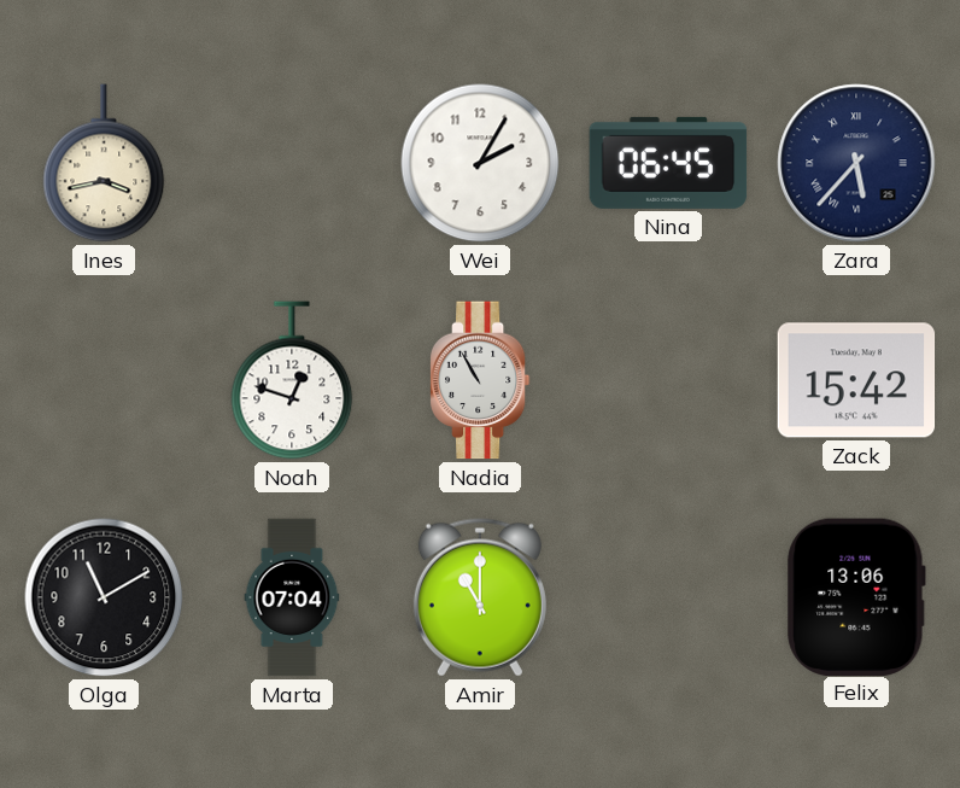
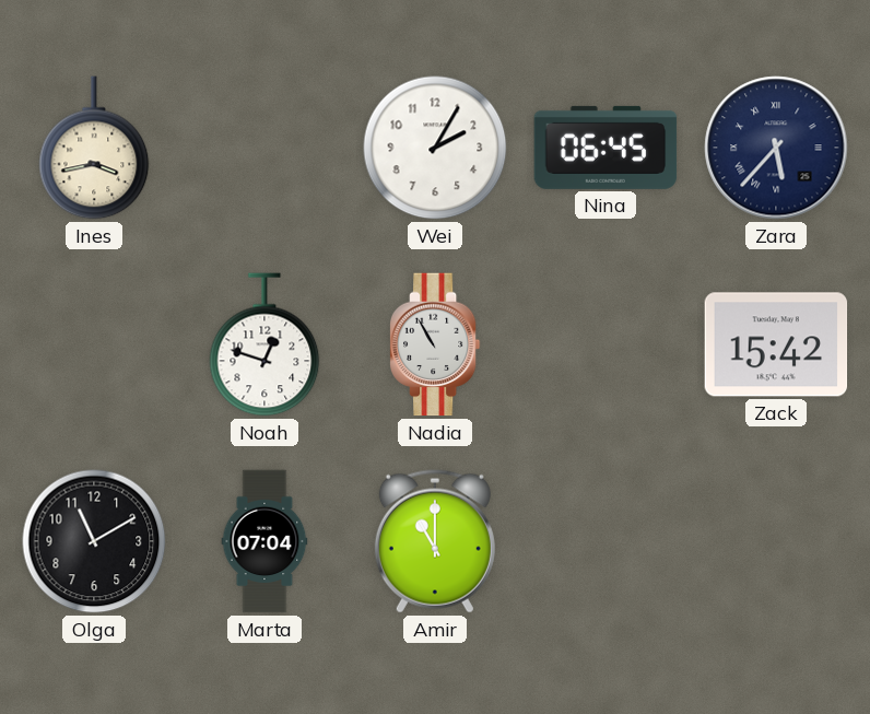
Felix: 13:06 -> none (856, 596)
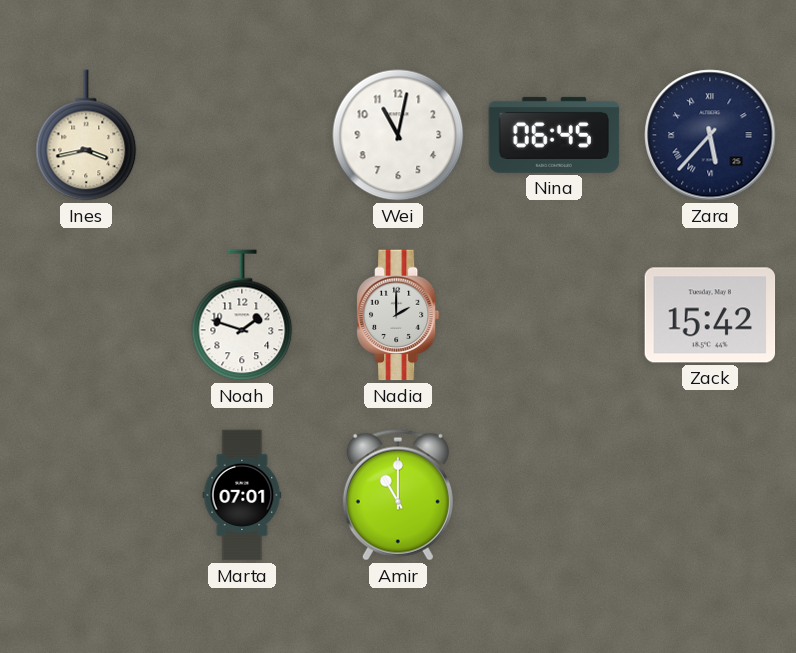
Wei: 2:05 -> 11:02 (398, 135)
Noah: 12:48 -> 1:48 (242, 315)
Nadia: 10:55 -> 2:00 (398, 315)
Olga: 11:10 -> none (94, 541)
Marta: 07:04 -> 07:01 (242, 495)
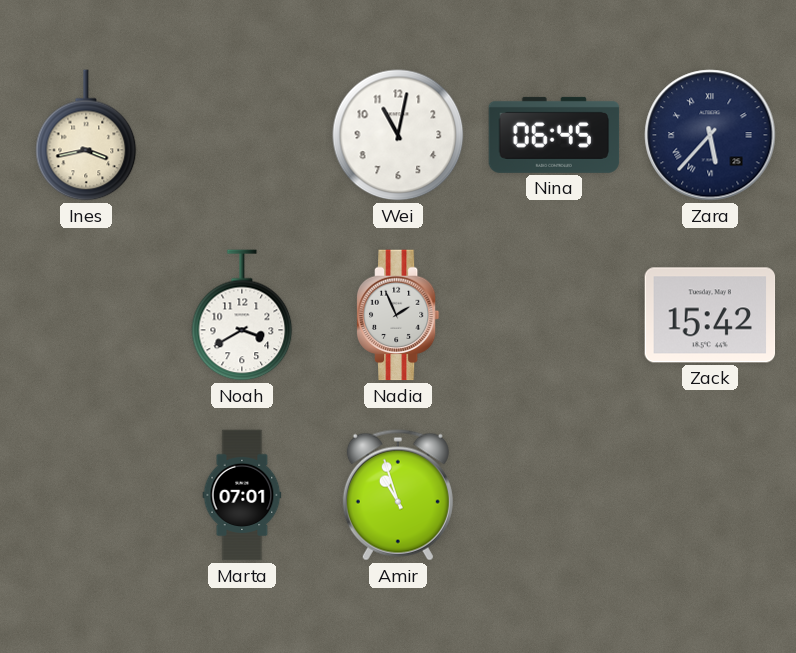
Noah: 1:48 -> 3:40 (242, 315)
Nadia: 2:00 -> 1:56 (398, 315)
Amir: 11:00 -> 10:57 (398, 495)
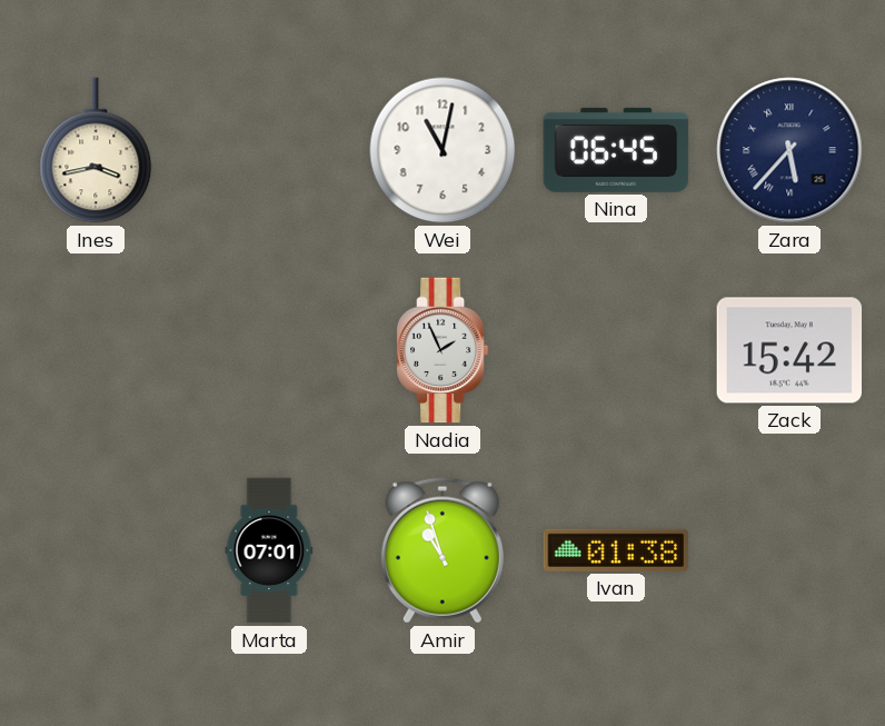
Noah: 3:40 -> none (242, 315)
Ivan: none -> 01:38 (616, 550)
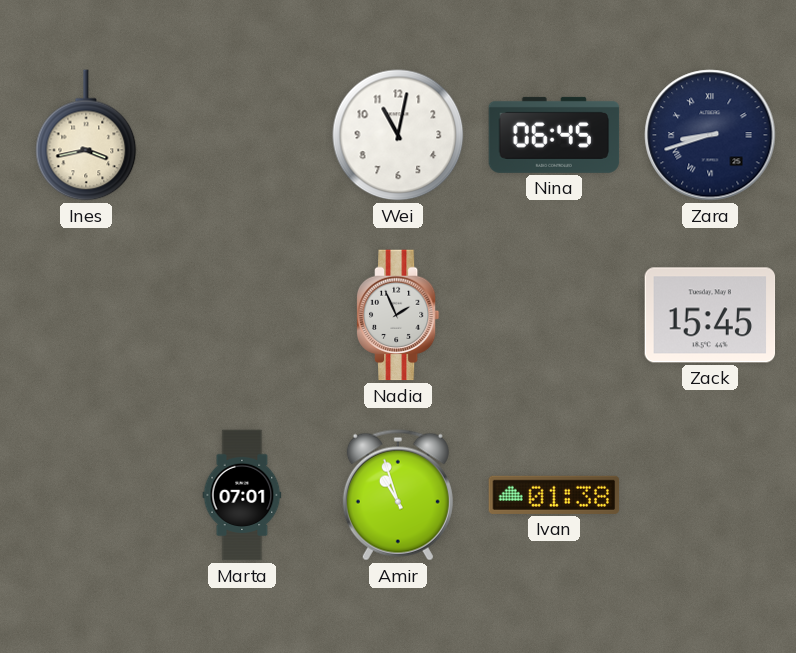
Zara: 5:37 -> 8:42 (710, 135)
Zack: 15:42 -> 15:45 (710, 315)
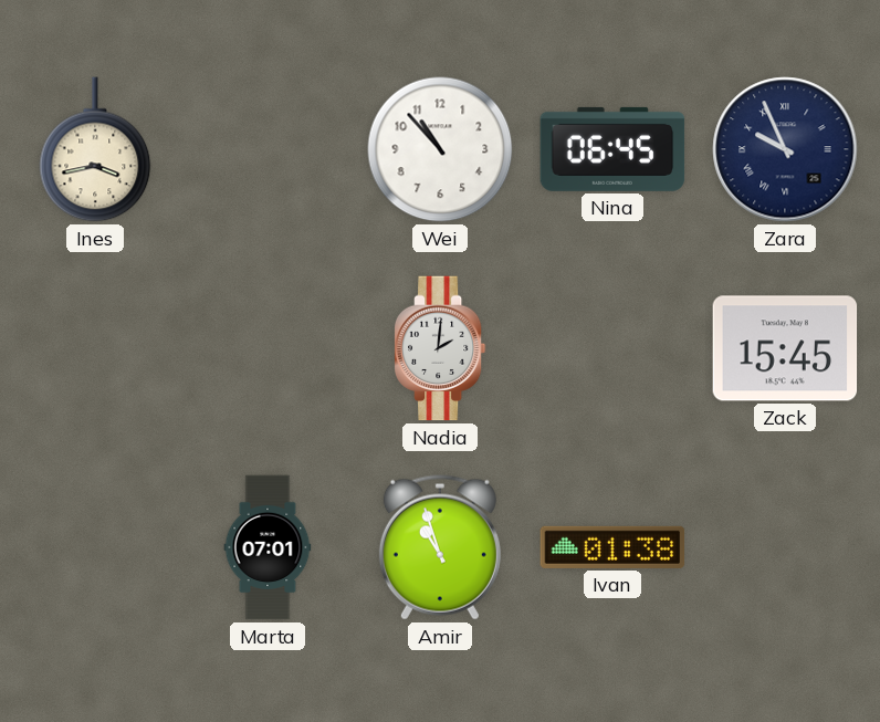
Wei: 11:02 -> 10:53 (440, 149)
Zara: 8:42 -> 9:56 (785, 149)
Nadia: 1:56 -> 2:01 (440, 348)
